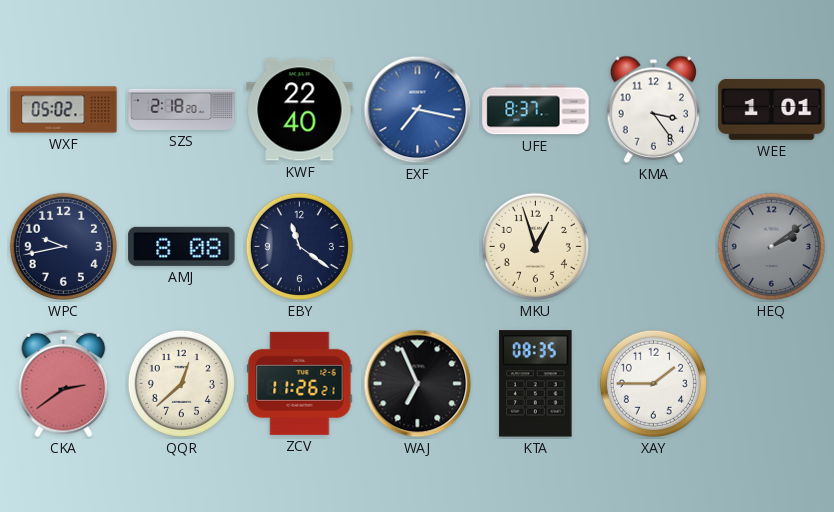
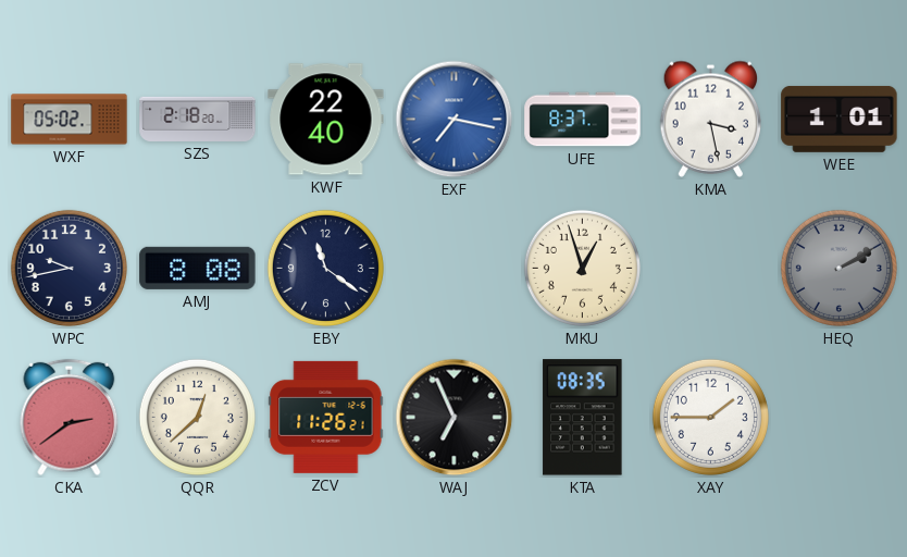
KMA: 3:24 -> 3:28 (710, 119)
HEQ: 2:09 -> 2:10 (838, 268)
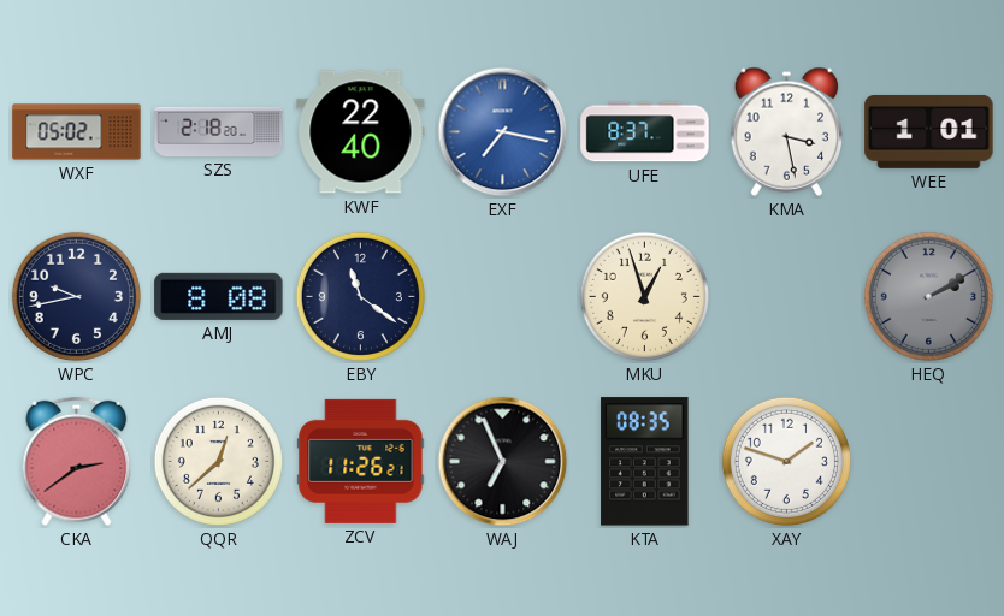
XAY: 1:45 -> 1:48 (786, 461)
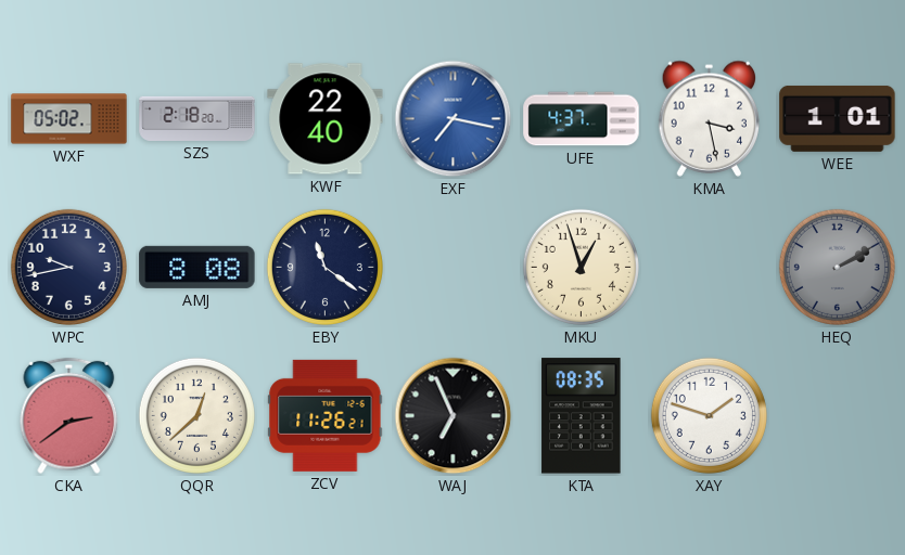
UFE: 8:37 -> 4:37 (582, 119)
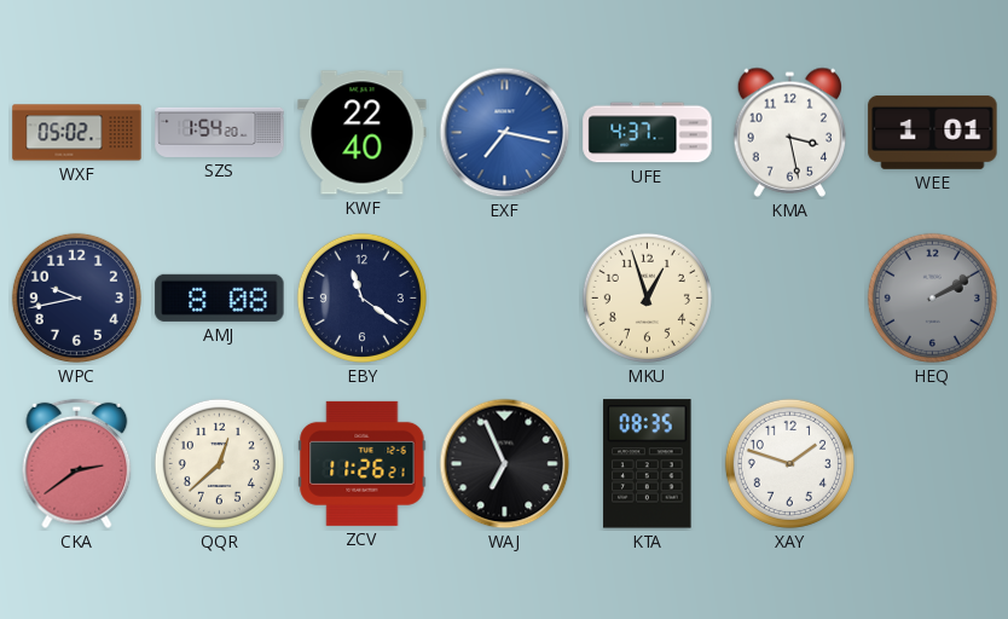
SZS: 2:18 -> 1:54 (220, 132)
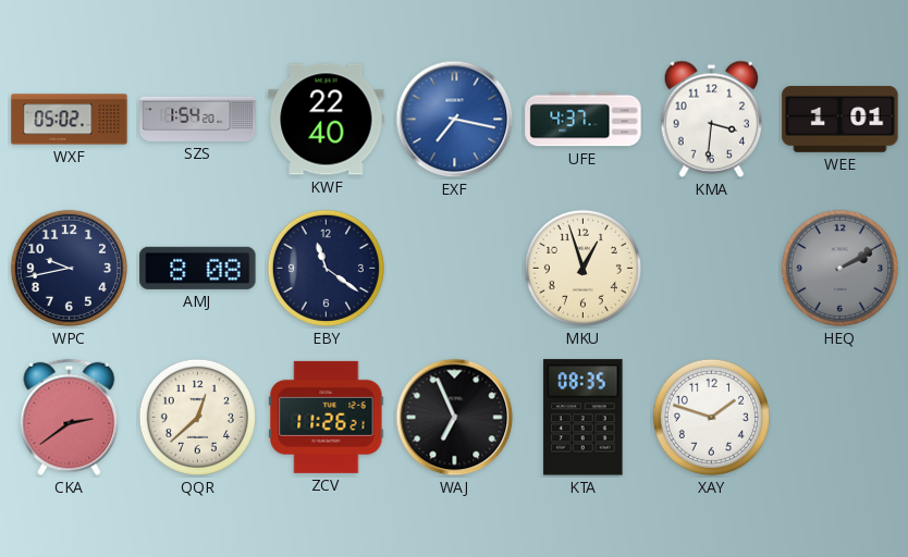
KMA: 3:28 -> 3:31 (711, 119)
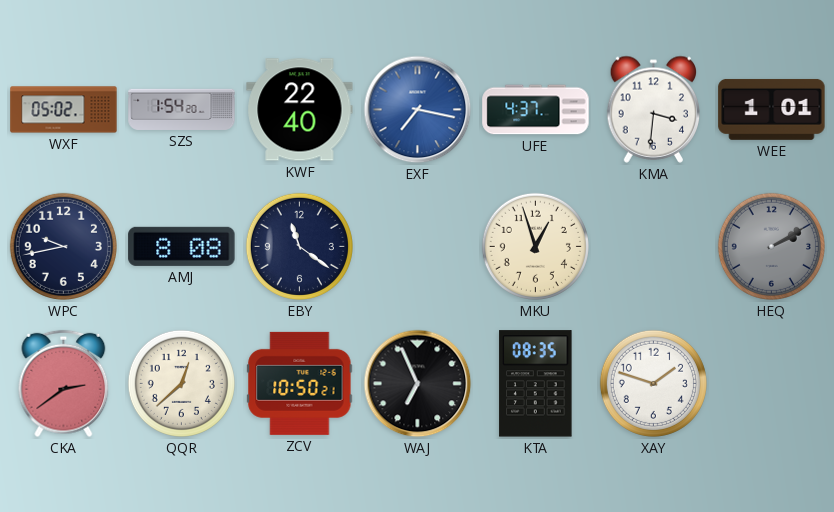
ZCV: 11:26 -> 10:50 (300, 383)
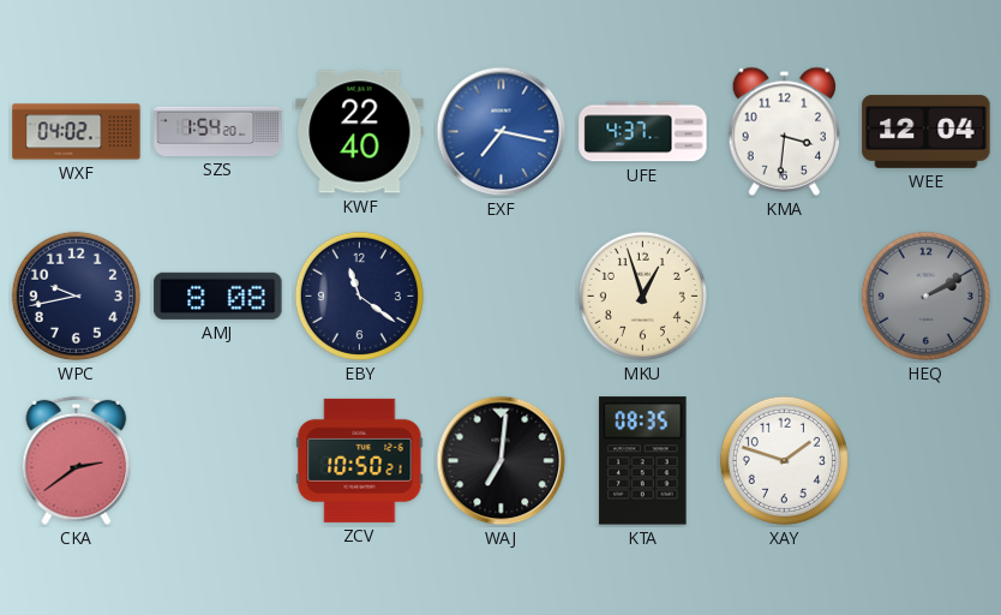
WXF: 05:02 -> 04:02 (77, 132)
WEE: 1:01 -> 12:04 (927, 131)
QQR: 12:38 -> none (181, 383)
WAJ: 6:56 -> 7:01 (502, 461)
